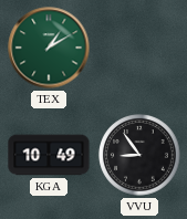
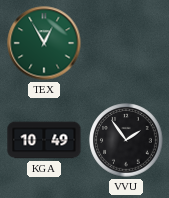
TEX: 1:10 -> 12:55 (44, 43)
VVU: 8:54 -> 1:54 (126, 140)
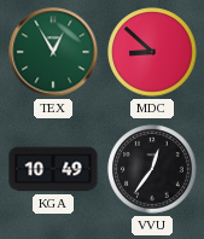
MDC: none -> 8:52 (152, 52)
VVU: 1:54 -> 12:36 (152, 169)
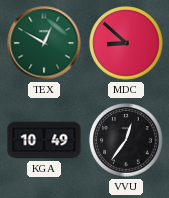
TEX: 12:55 -> 12:50 (44, 43)
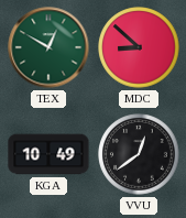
VVU: 12:36 -> 12:39 (139, 154)
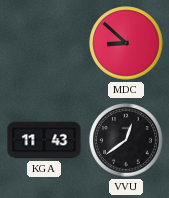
TEX: 12:50 -> none (48, 47)
KGA: 10:49 -> 11:43 (44, 140)
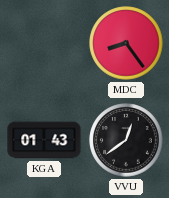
MDC: 8:52 -> 8:24 (126, 43)
KGA: 11:43 -> 01:43 (44, 140)
